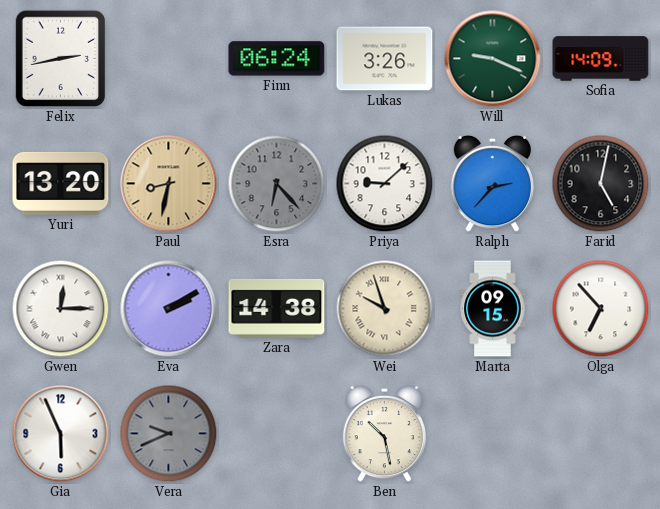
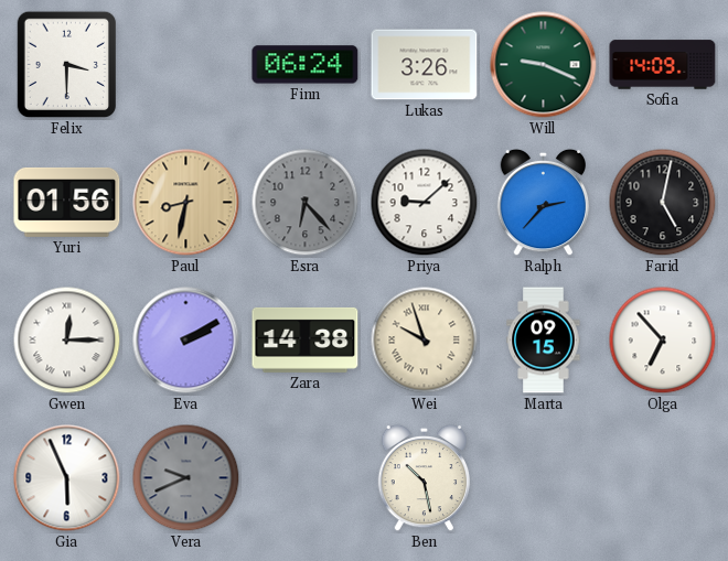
Felix: 2:43 -> 3:30 (66, 65)
Yuri: 13:20 -> 01:56 (67, 202)
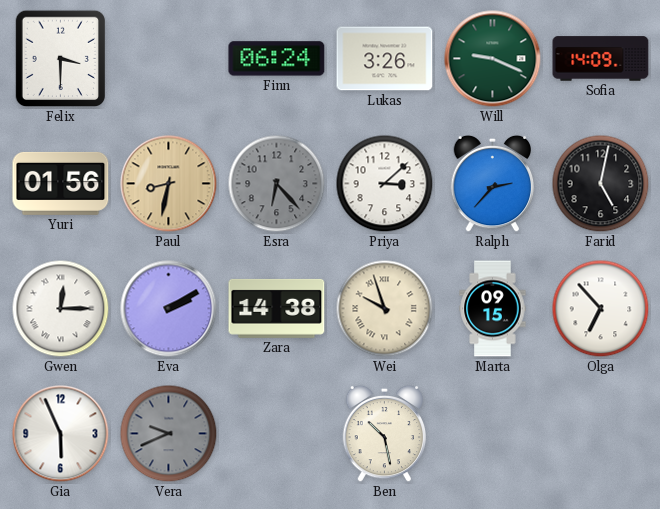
Priya: 9:08 -> 3:08 (385, 184)
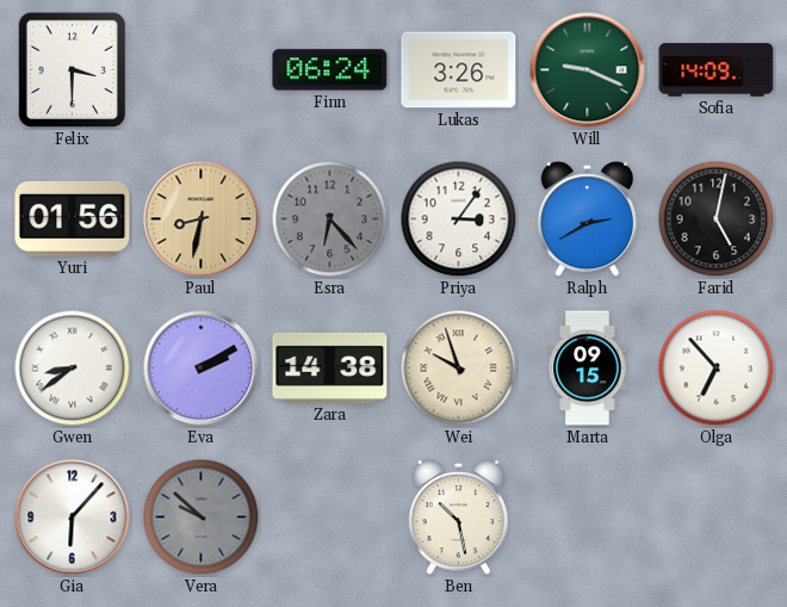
Priya: 3:08 -> 3:06 (459, 219)
Ralph: 2:37 -> 2:40 (588, 219)
Gwen: 12:15 -> 8:39 (73, 368)
Gia: 5:56 -> 6:07 (73, 518)
Vera: 9:41 -> 9:52 (202, 518)
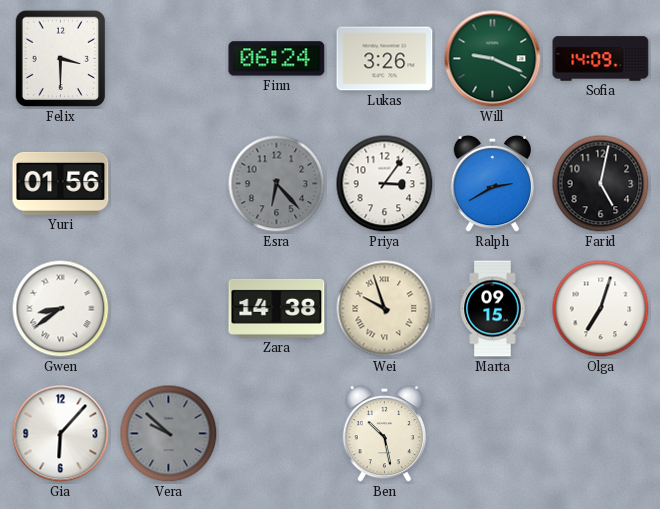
Paul: 8:32 -> none (202, 219)
Eva: 2:10 -> none (202, 368)
Olga: 6:53 -> 7:03 (601, 309)
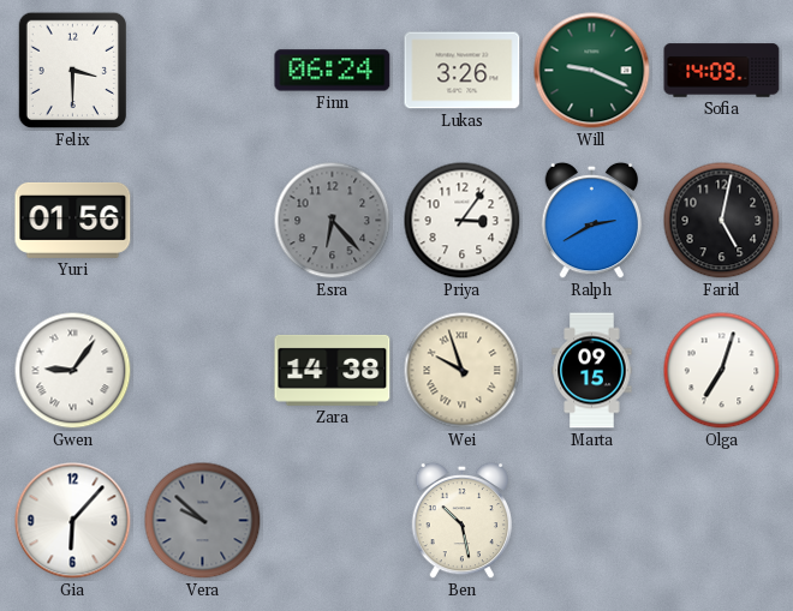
Gwen: 8:39 -> 9:06 (73, 371)
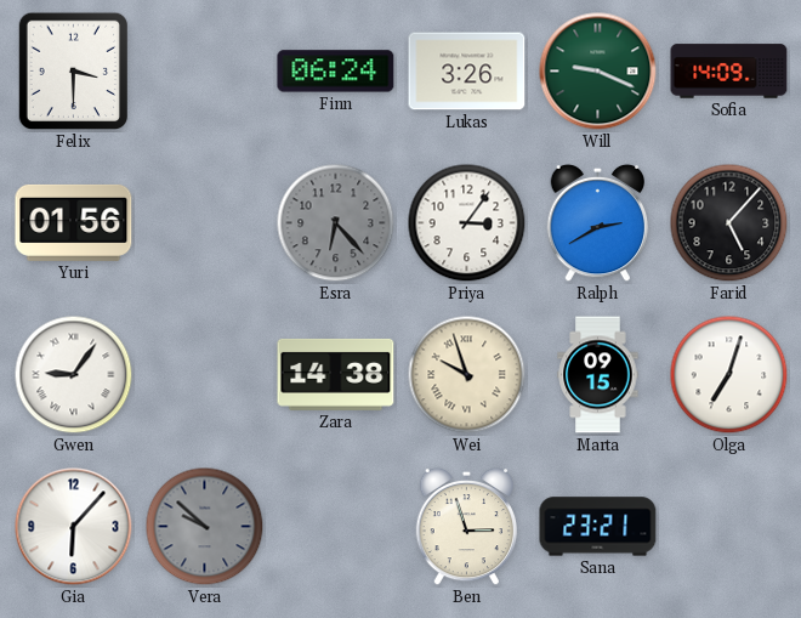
Farid: 5:02 -> 5:07 (729, 223)
Ben: 10:28 -> 2:57 (467, 527)
Sana: none -> 23:21 (598, 527)
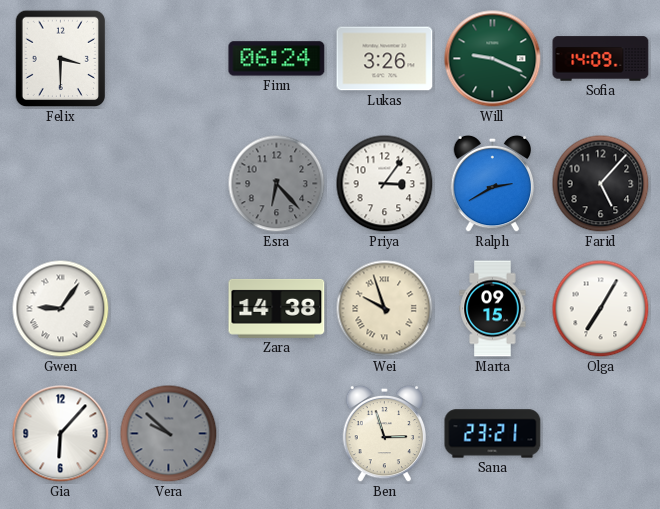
Yuri: 01:56 -> none (74, 222)
Olga: 7:03 -> 7:05 (601, 309)
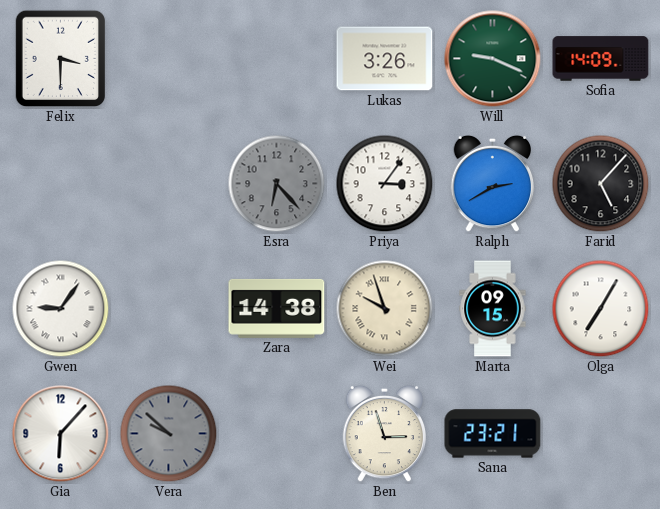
Finn: 06:24 -> none (277, 59)
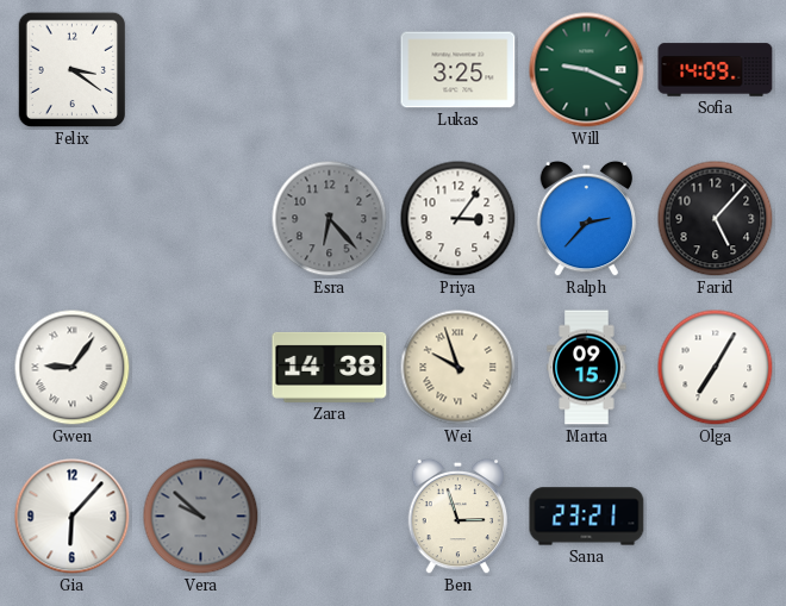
Felix: 3:30 -> 3:21 (71, 70)
Lukas: 3:26 -> 3:25 (458, 70)
Ralph: 2:40 -> 2:37 (587, 219)
